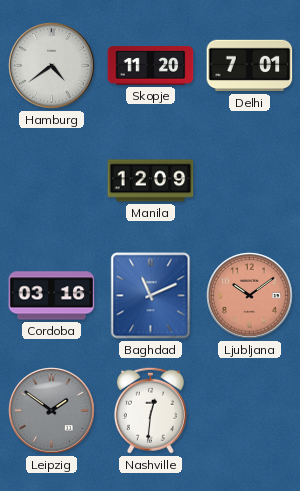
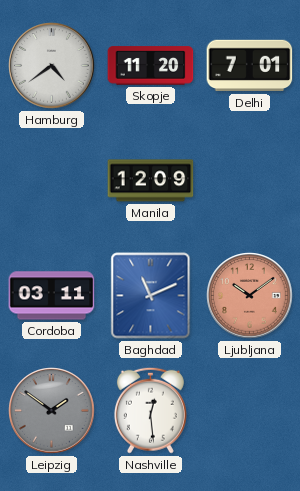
Cordoba: 03:16 -> 03:11 (52, 296)
Nashville: 12:31 -> 12:29 (150, 410)
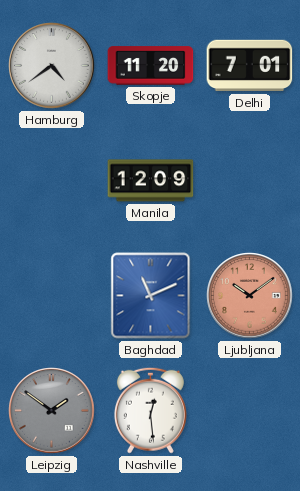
Cordoba: 03:11 -> none (52, 296)
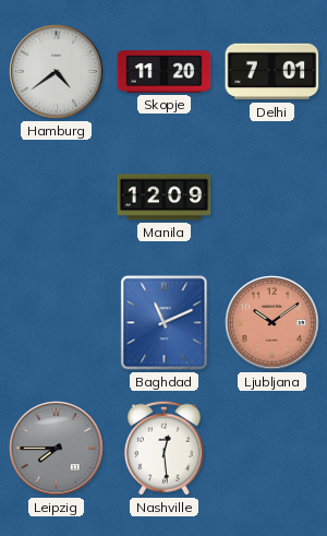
Leipzig: 1:51 -> 7:45 (57, 449)
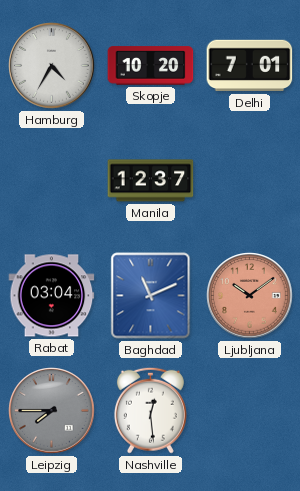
Hamburg: 4:39 -> 4:35 (52, 66)
Skopje: 11:20 -> 10:20 (151, 66)
Manila: 12:09 -> 12:37 (151, 181)
Rabat: none -> 03:04 (52, 296)
